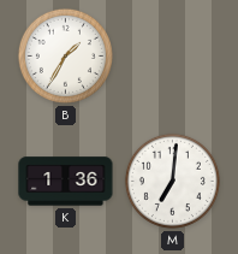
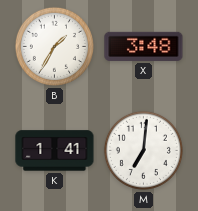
X: none -> 3:48 (144, 46)
K: 1:36 -> 1:41 (55, 151)
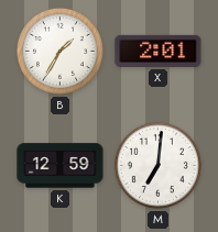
X: 3:48 -> 2:01 (159, 51)
K: 1:41 -> 12:59 (61, 166)
